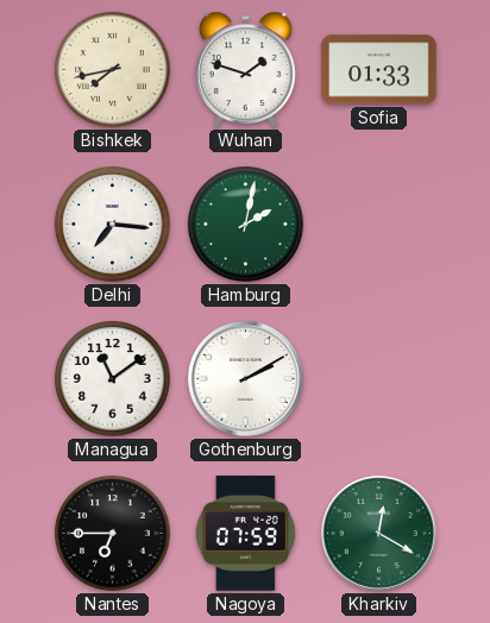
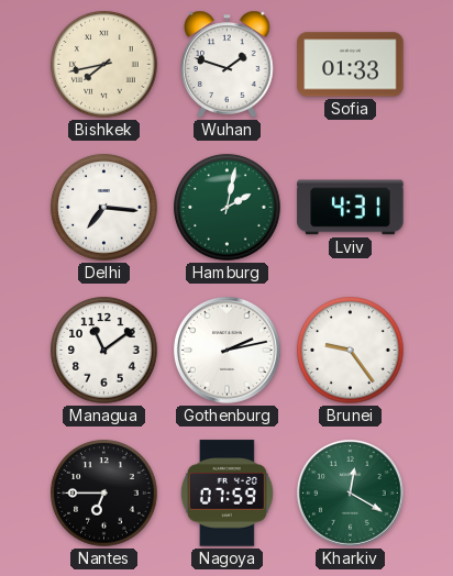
Lviv: none -> 4:31 (351, 208)
Gothenburg: 2:10 -> 2:13 (228, 351)
Brunei: none -> 9:24 (351, 351)
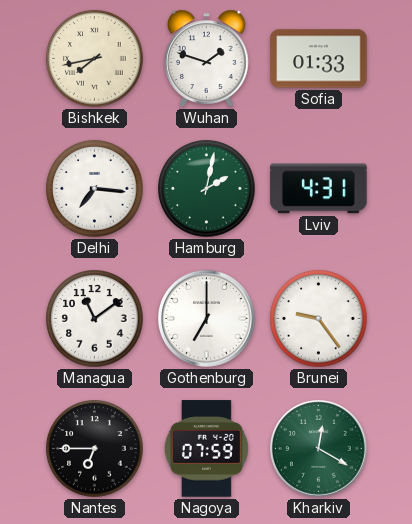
Gothenburg: 2:13 -> 7:00 (207, 319)
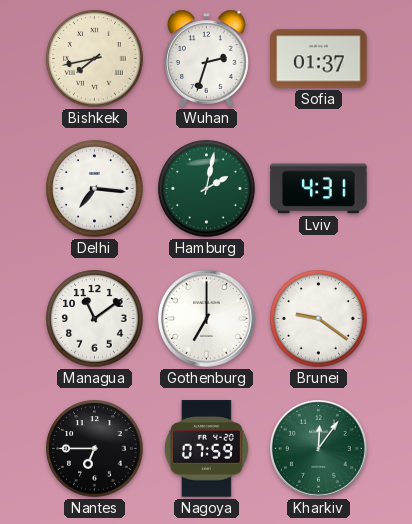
Wuhan: 1:48 -> 2:33 (207, 58)
Sofia: 01:33 -> 01:37 (319, 59)
Brunei: 9:24 -> 9:21 (319, 319)
Kharkiv: 12:20 -> 12:06 (319, 449)
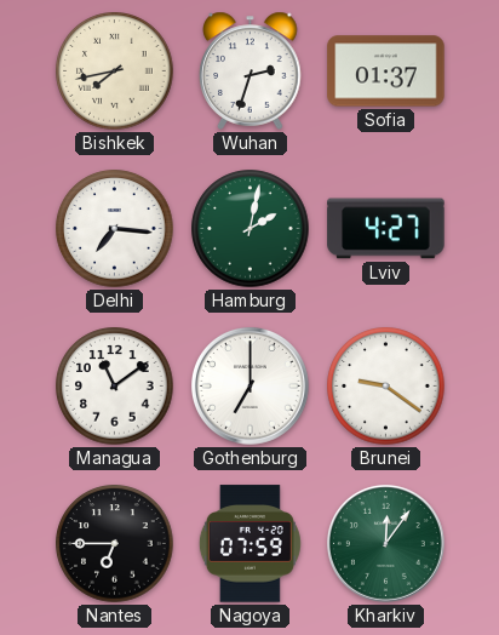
Lviv: 4:31 -> 4:27 (386, 229)
